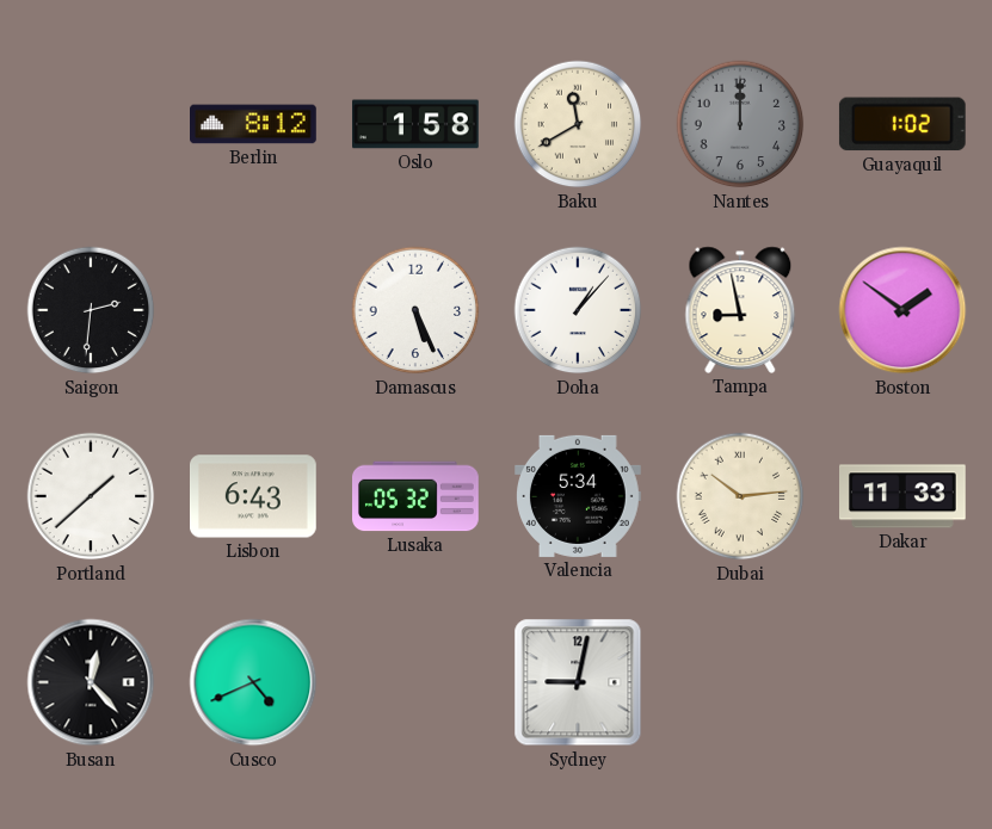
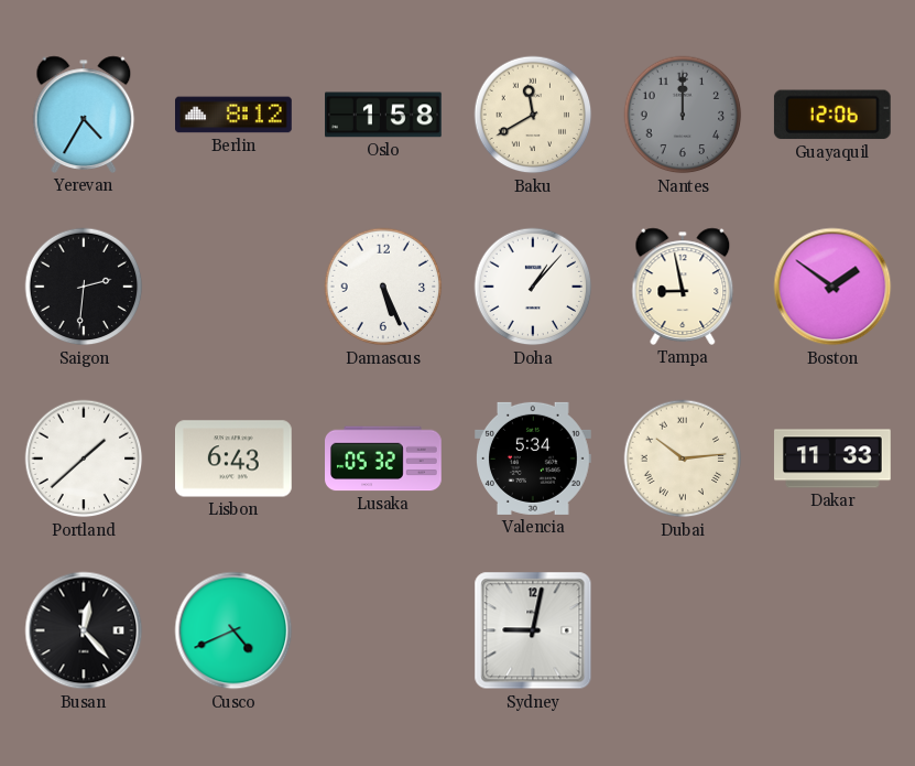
Yerevan: none -> 4:35 (84, 115)
Guayaquil: 1:02 -> 12:06 (832, 115)
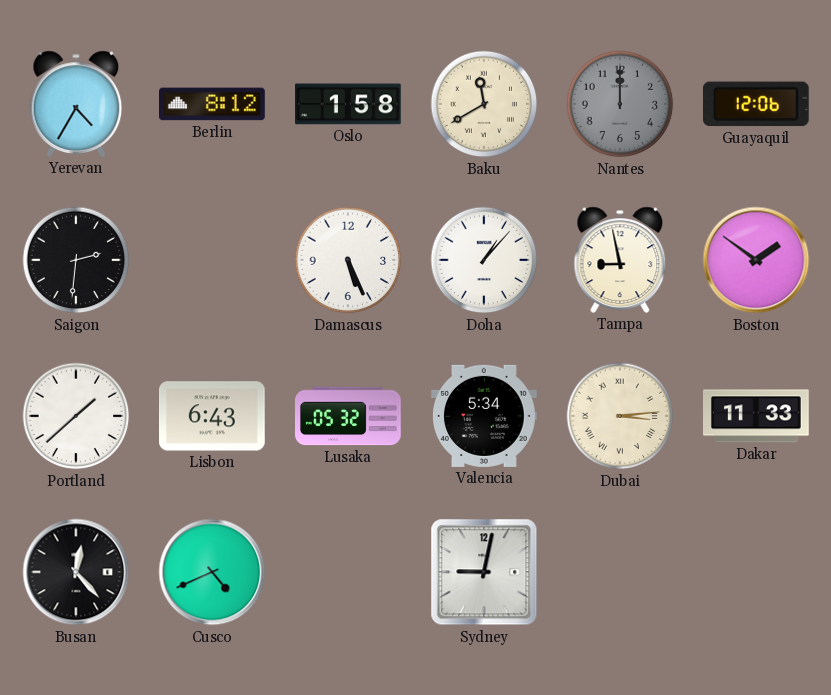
Dubai: 10:14 -> 3:14 (620, 416)
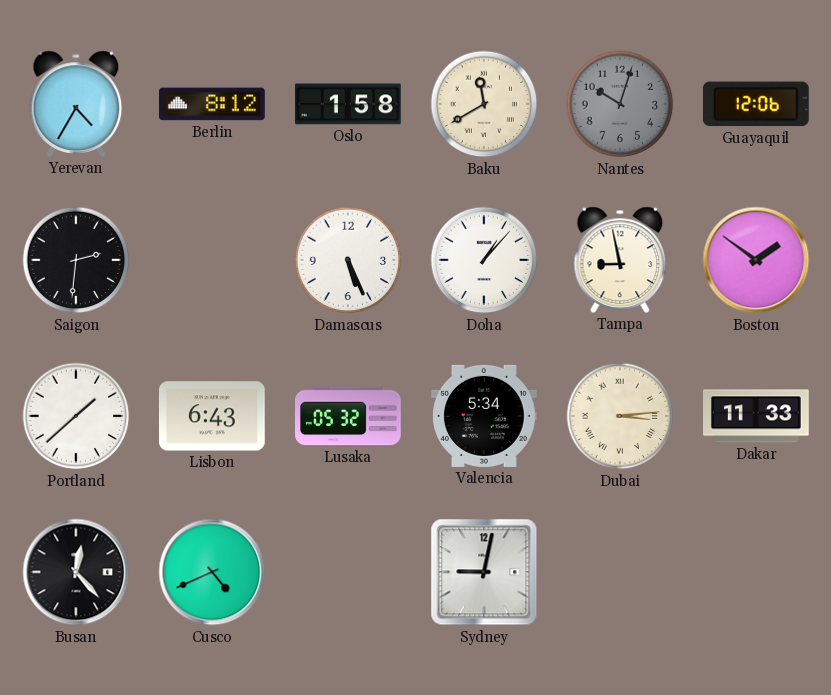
Nantes: 12:00 -> 10:03 (620, 104)
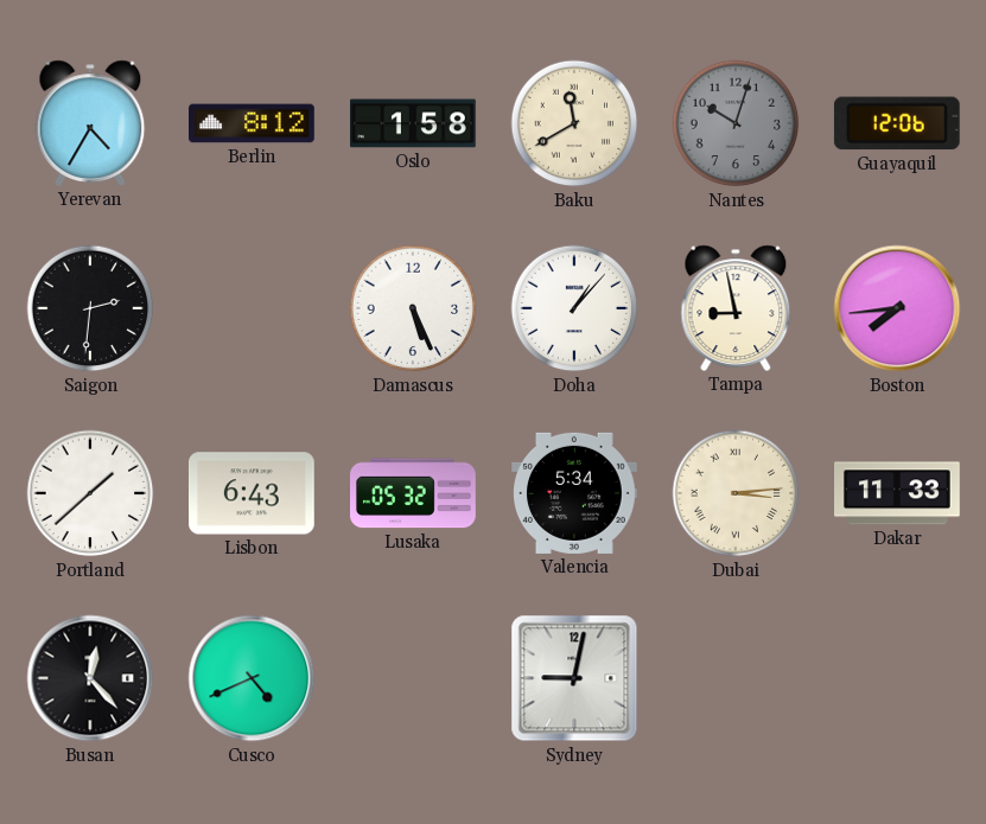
Boston: 1:51 -> 7:44 (897, 308)
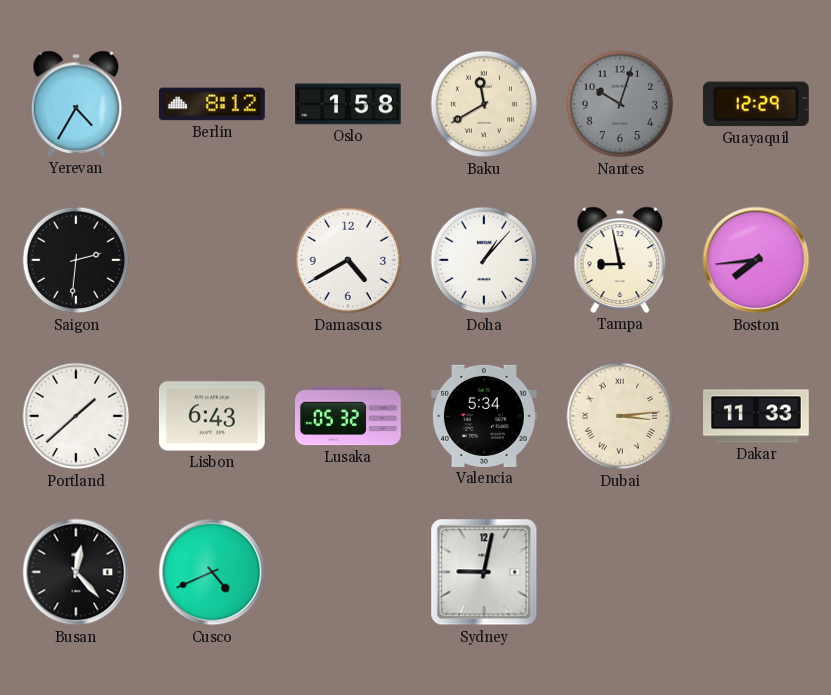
Guayaquil: 12:06 -> 12:29 (756, 104)
Damascus: 5:26 -> 4:40 (348, 260)
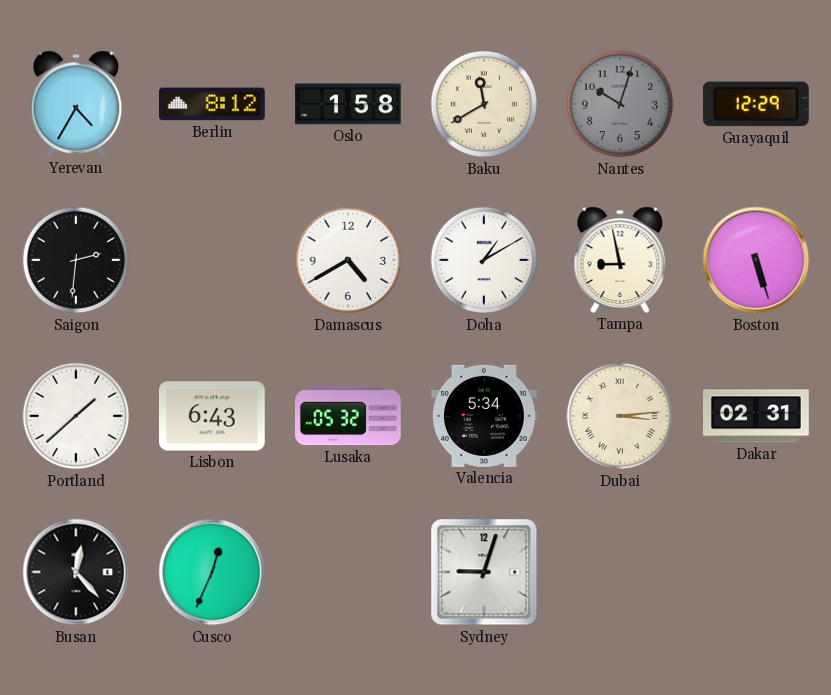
Doha: 1:07 -> 1:10 (484, 260)
Boston: 7:44 -> 5:27 (756, 260)
Dakar: 11:33 -> 02:31 (757, 416)
Cusco: 4:41 -> 12:34 (212, 572)
Sydney: 9:02 -> 9:03 (484, 572)
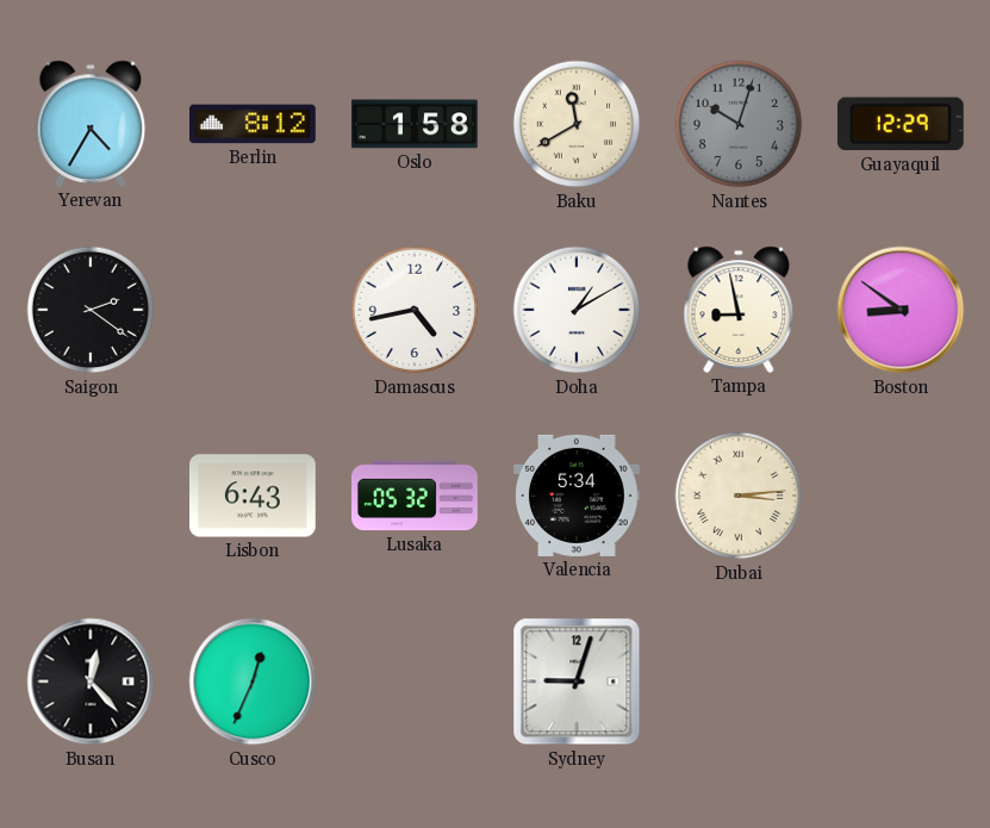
Saigon: 2:31 -> 2:21 (91, 310)
Damascus: 4:40 -> 4:43 (415, 310)
Boston: 5:27 -> 8:51 (901, 310)
Portland: 1:38 -> none (76, 416)
Dakar: 02:31 -> none (757, 416)
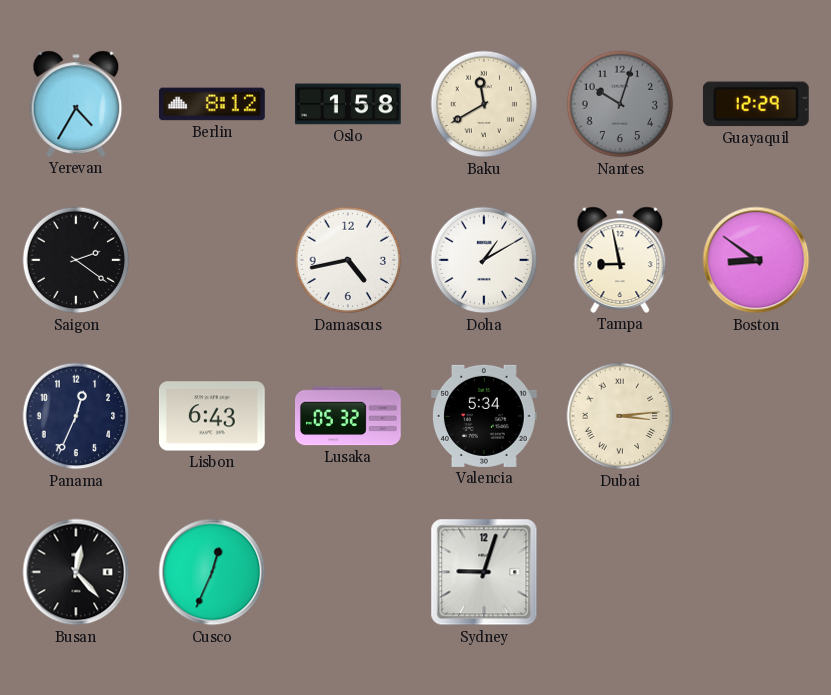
Panama: none -> 12:34 (76, 416)
